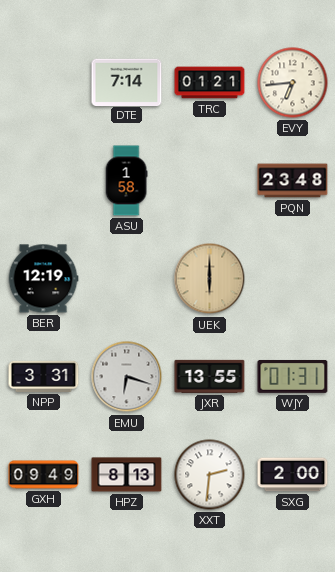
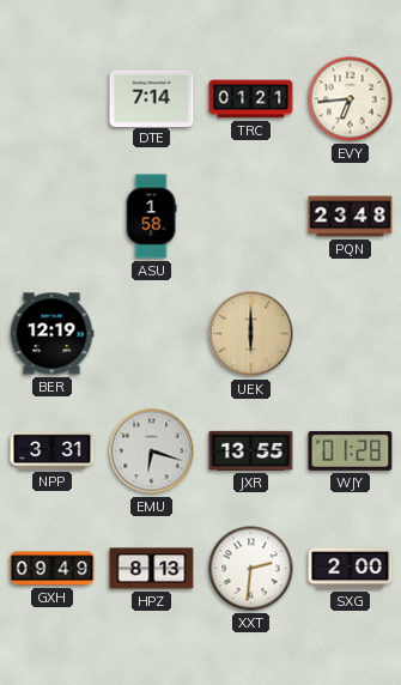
WJY: 01:31 -> 01:28 (351, 450)
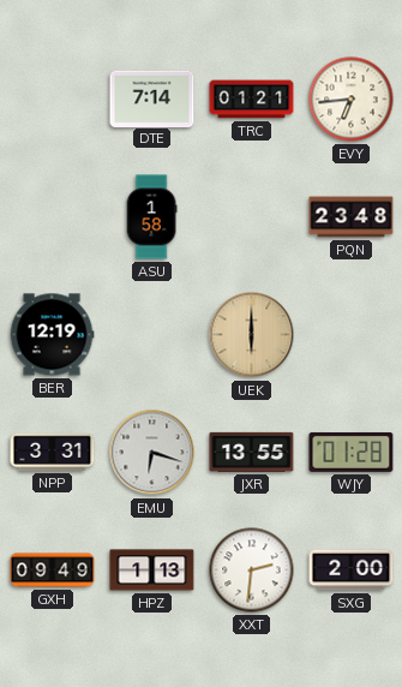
HPZ: 8:13 -> 1:13 (152, 570)
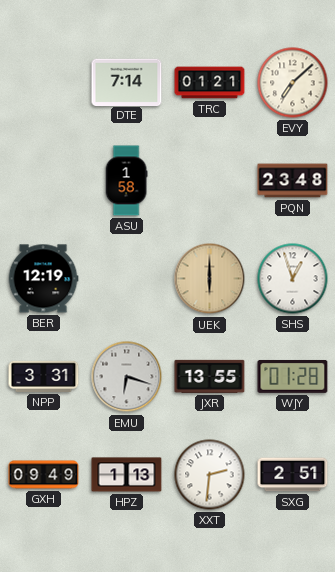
EVY: 6:44 -> 7:08 (293, 83)
SHS: none -> 12:57 (293, 279)
SXG: 2:00 -> 2:51 (293, 475)
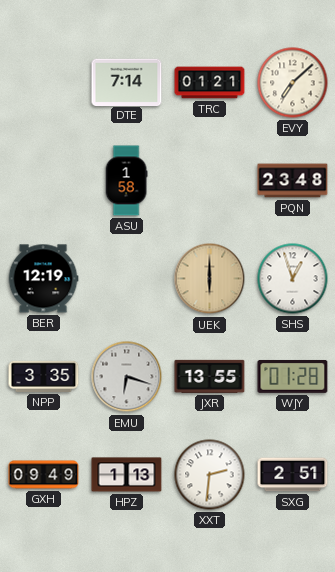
NPP: 3:31 -> 3:35 (44, 376)
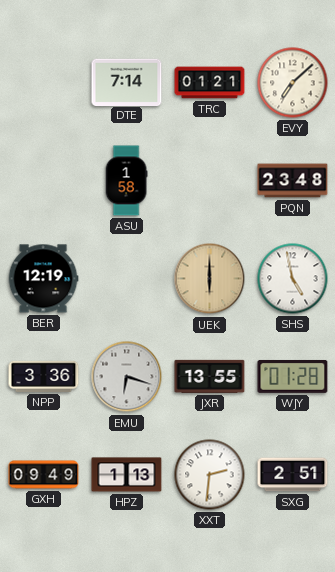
SHS: 12:57 -> 4:58 (293, 279)
NPP: 3:35 -> 3:36 (44, 376)
